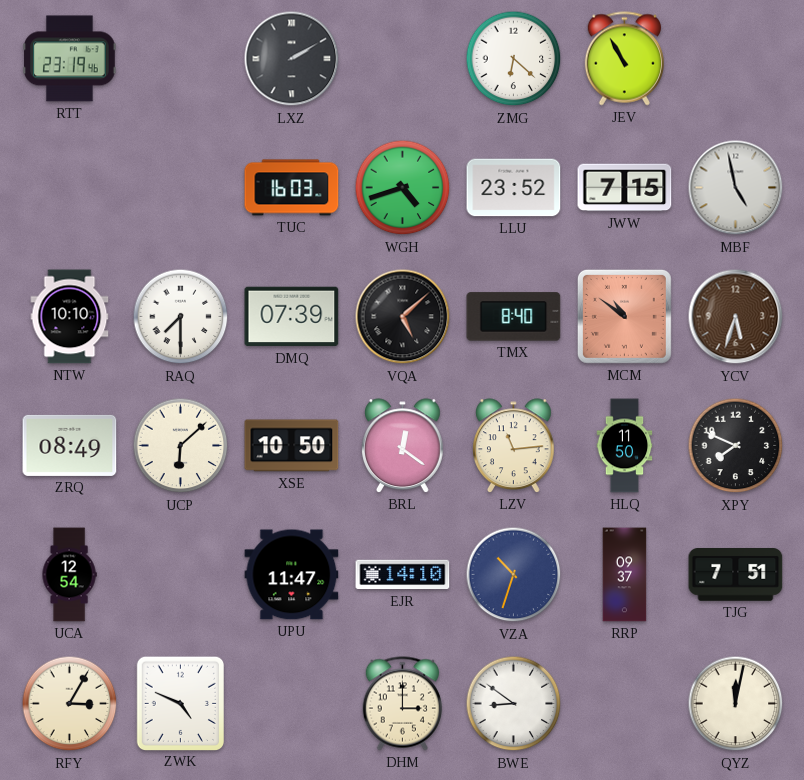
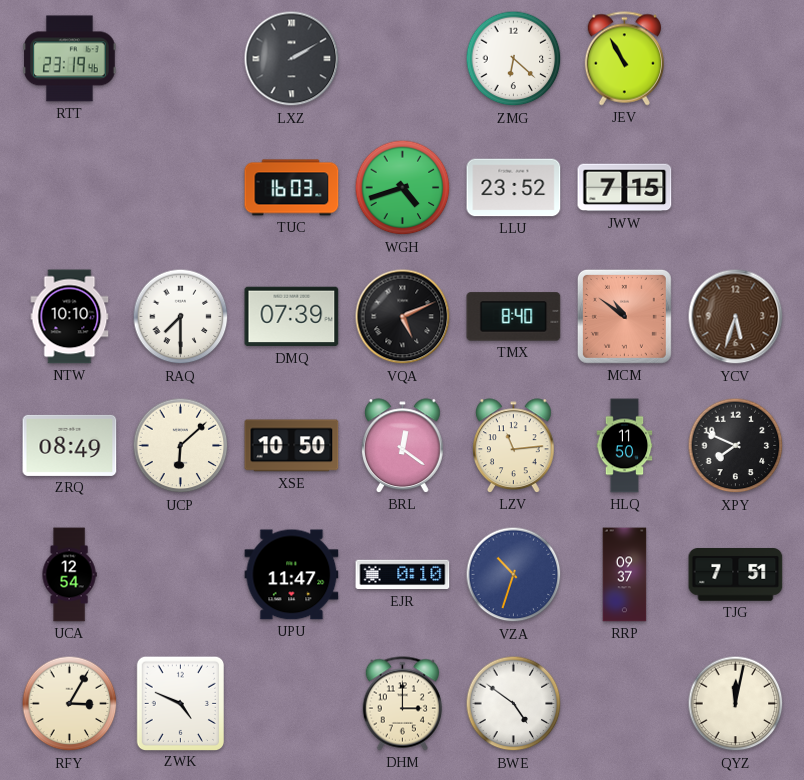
MBF: 4:58 -> none (736, 188)
VQA: 5:08 -> 5:11 (403, 317)
EJR: 14:10 -> 0:10 (403, 575)
BWE: 8:51 -> 4:51 (514, 704)
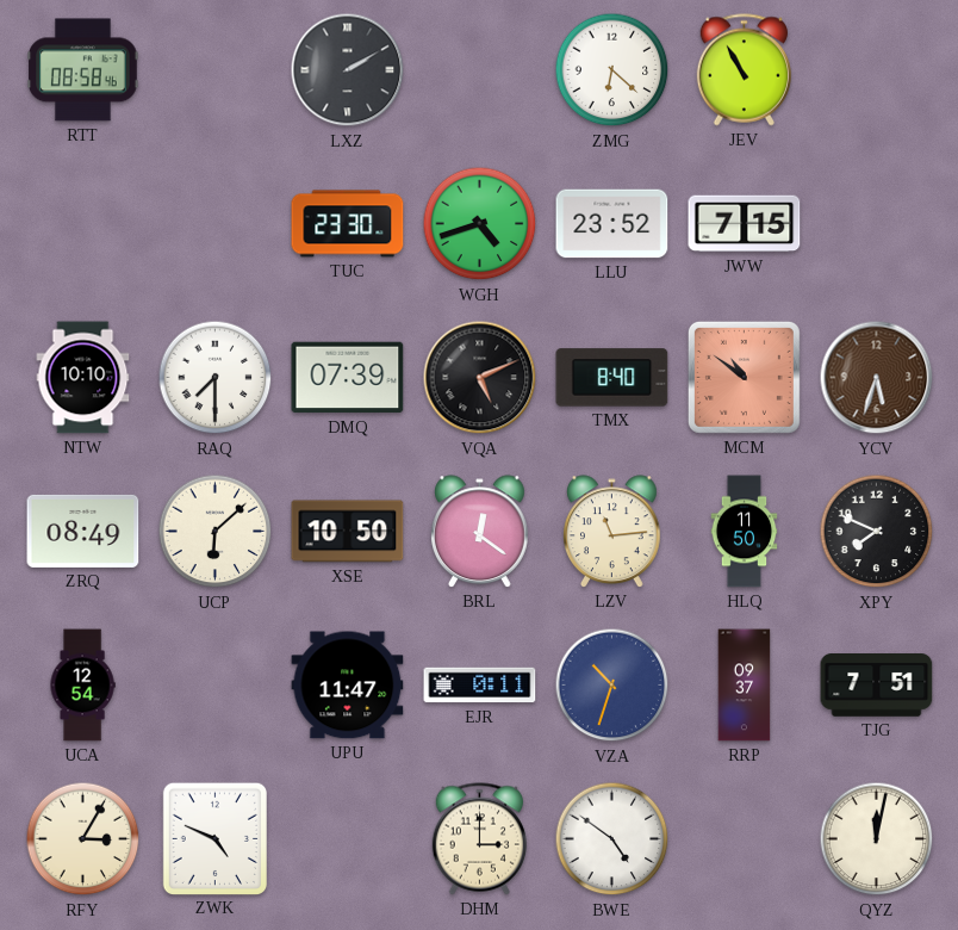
RTT: 23:19 -> 08:58 (83, 70)
TUC: 16:03 -> 23:30 (348, 224)
EJR: 0:10 -> 0:11 (480, 686)
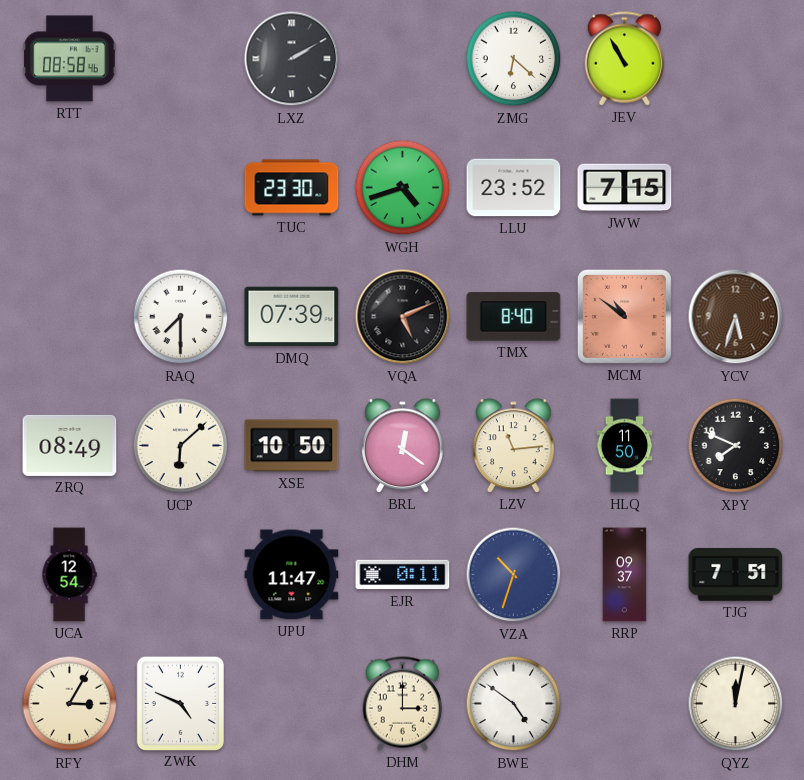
NTW: 10:10 -> none (83, 378)
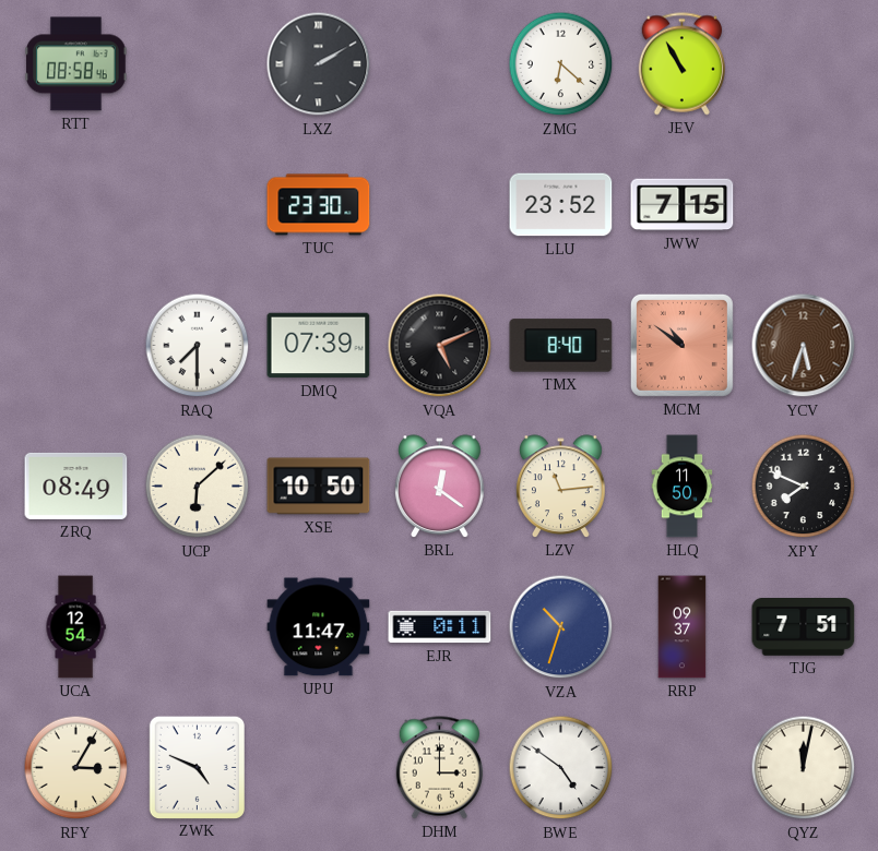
WGH: 4:42 -> none (403, 188)
